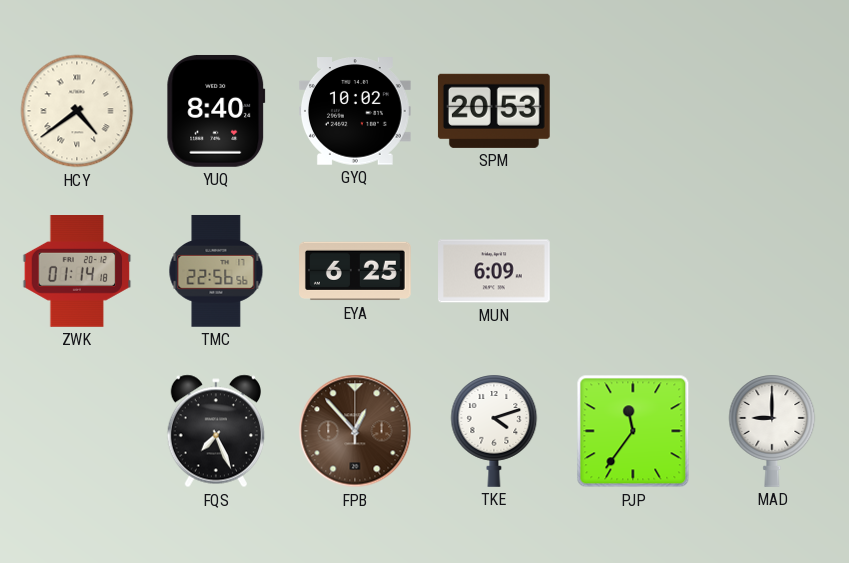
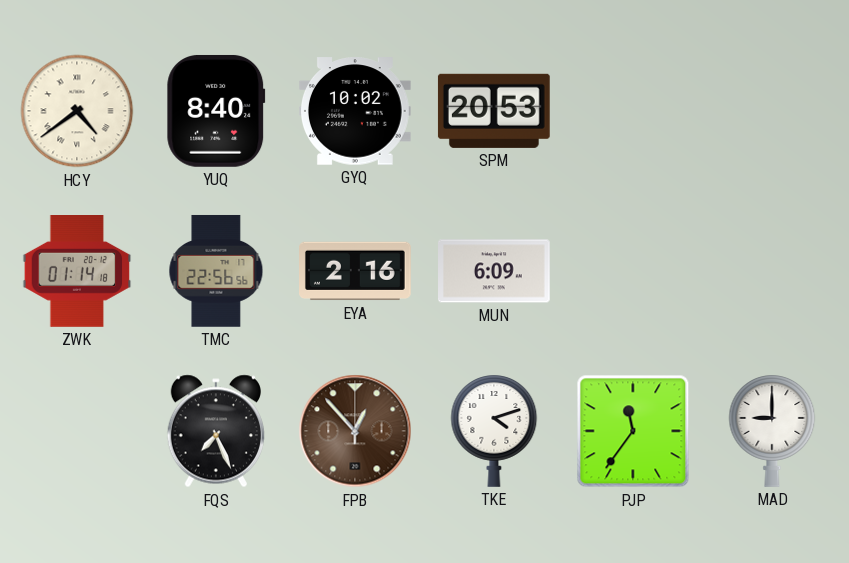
EYA: 6:25 -> 2:16 (356, 271)
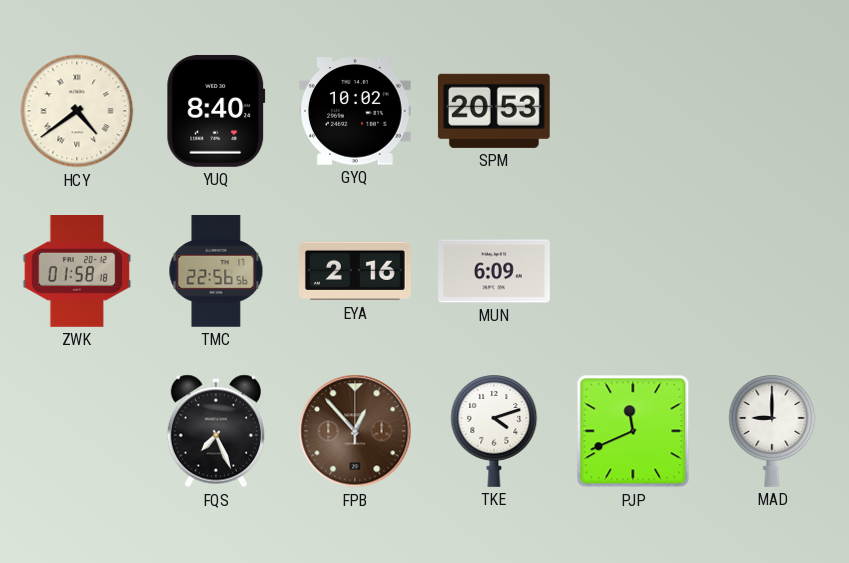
ZWK: 01:14 -> 01:58 (77, 272)
PJP: 11:36 -> 11:41 (633, 431)
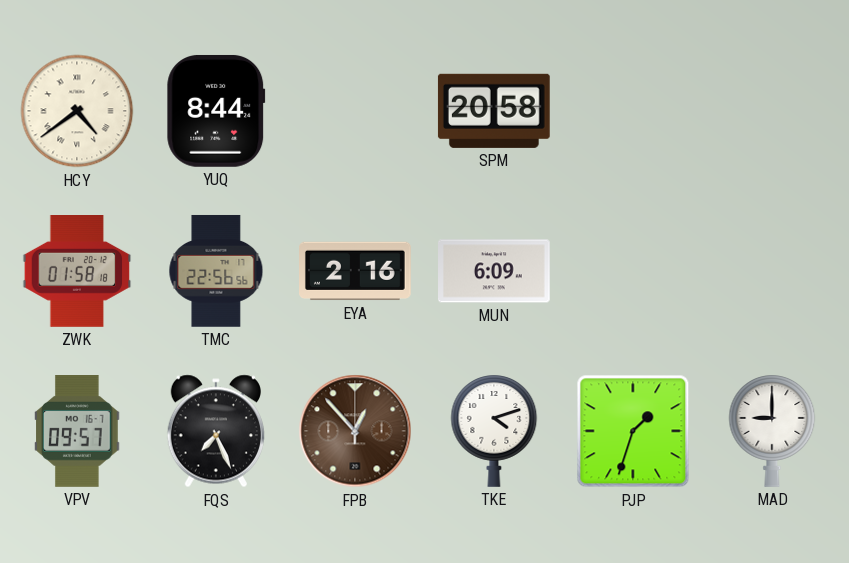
YUQ: 8:40 -> 8:44 (216, 111)
GYQ: 10:02 -> none (355, 111)
SPM: 20:53 -> 20:58 (494, 111)
VPV: none -> 09:57 (77, 432)
PJP: 11:41 -> 1:33 (633, 431)
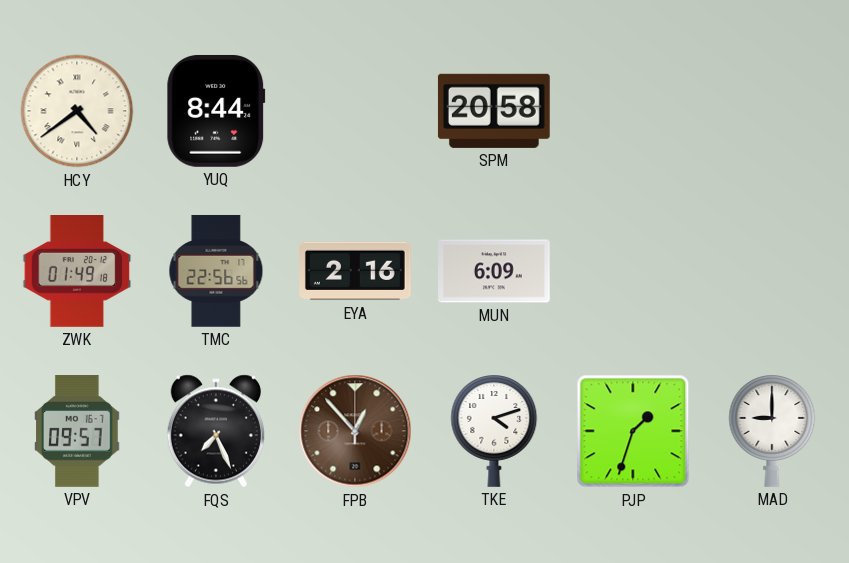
ZWK: 01:58 -> 01:49 (77, 272)
